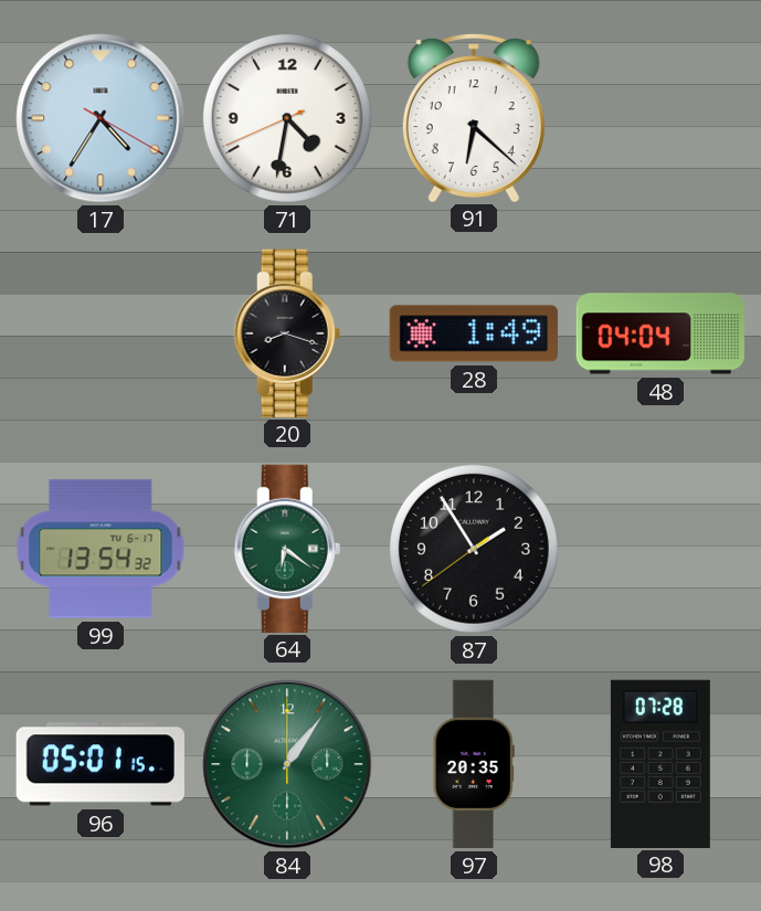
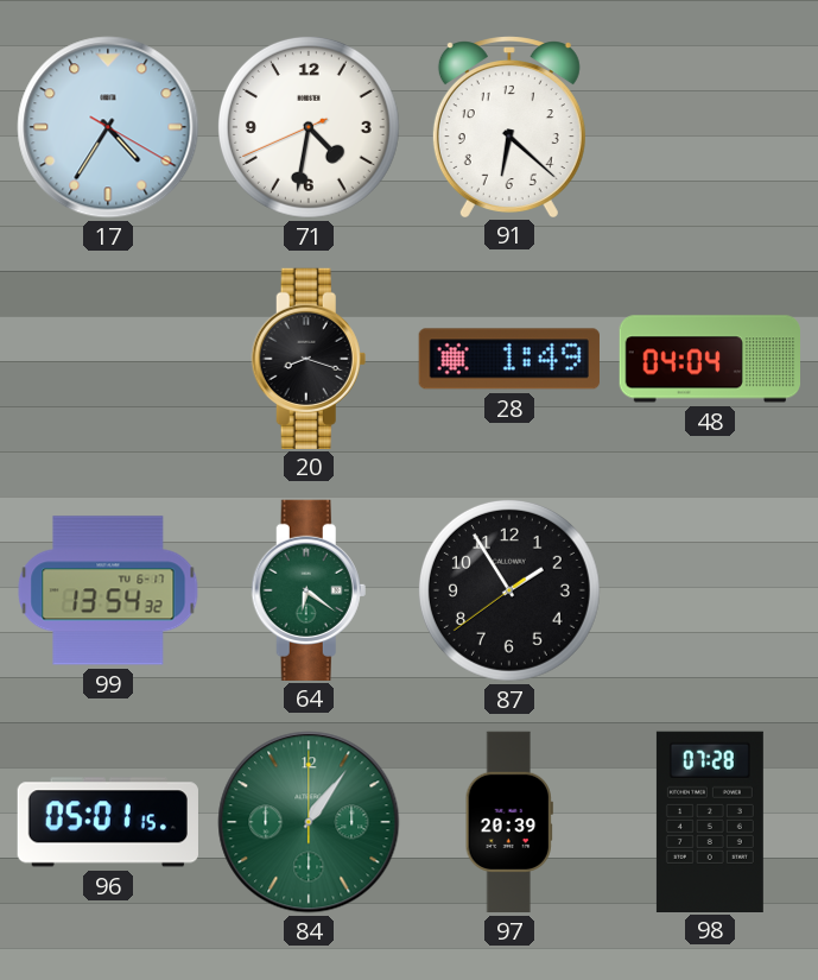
97: 20:35 -> 20:39 (509, 822)
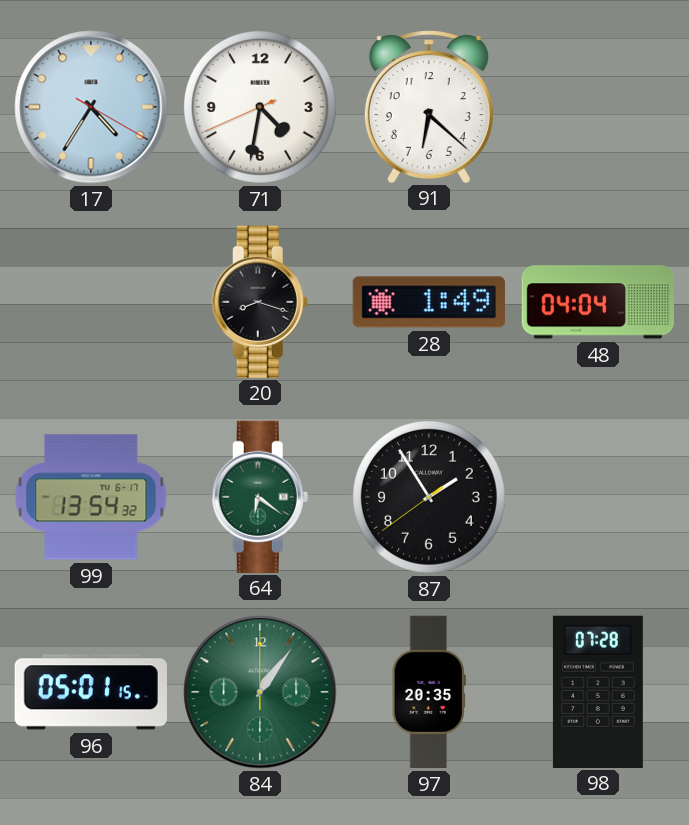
97: 20:39 -> 20:35 (429, 692)
